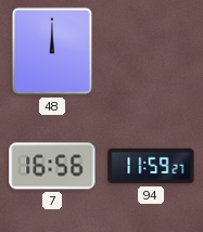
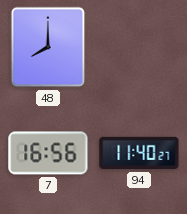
48: 12:00 -> 8:00 (48, 47)
94: 11:59 -> 11:40 (139, 153)
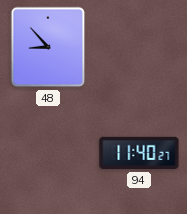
48: 8:00 -> 8:53 (48, 47)
7: 16:56 -> none (48, 153)
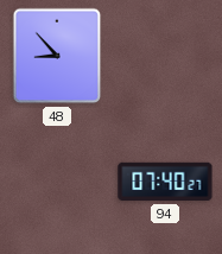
94: 11:40 -> 07:40 (165, 182)
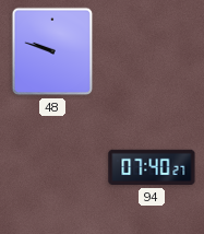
48: 8:53 -> 9:48 (52, 51)
